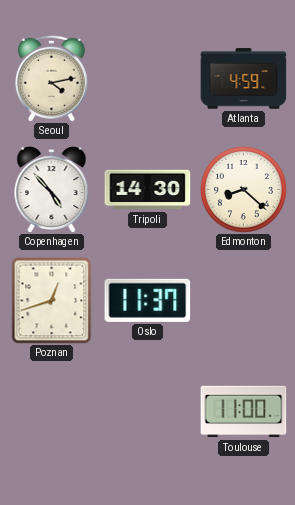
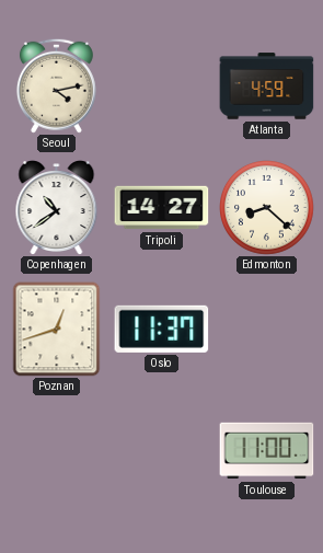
Copenhagen: 4:53 -> 10:39 (57, 208)
Tripoli: 14:30 -> 14:27 (162, 208)
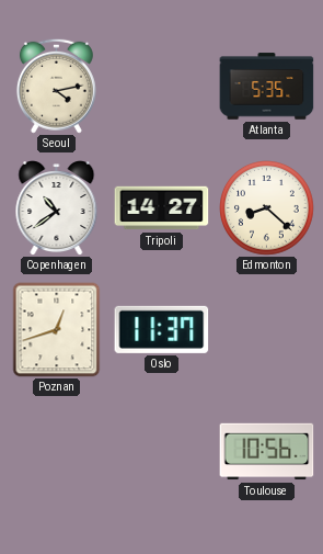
Atlanta: 4:59 -> 5:35 (267, 87)
Toulouse: 11:00 -> 10:56 (267, 452)
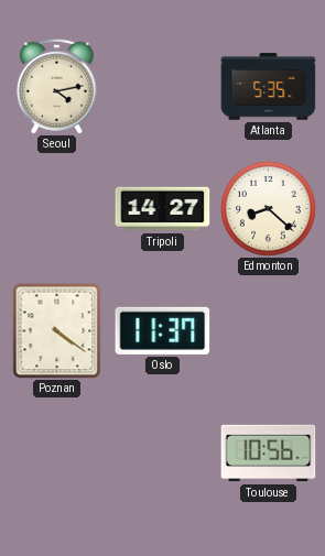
Copenhagen: 10:39 -> none (57, 208)
Poznan: 12:42 -> 4:21 (57, 331)
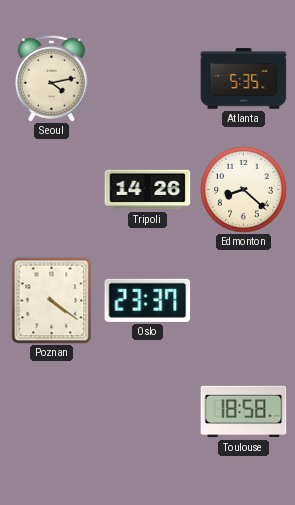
Tripoli: 14:27 -> 14:26 (148, 190)
Oslo: 11:37 -> 23:37 (148, 300)
Toulouse: 10:56 -> 18:58 (244, 412)
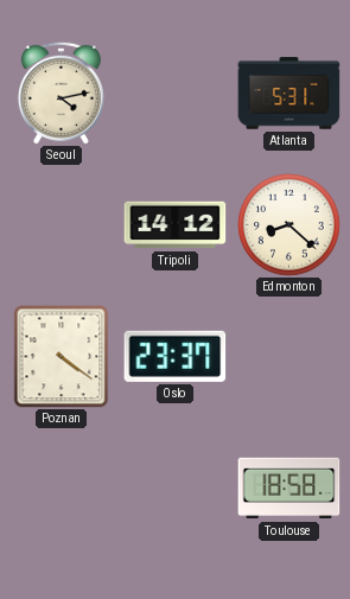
Atlanta: 5:35 -> 5:31 (289, 94)
Tripoli: 14:26 -> 14:12 (176, 225)
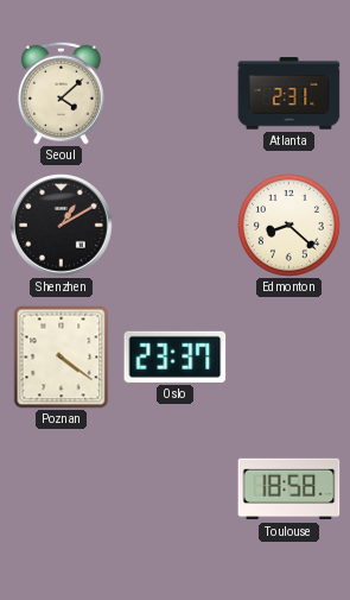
Seoul: 4:13 -> 4:08 (61, 93)
Atlanta: 5:31 -> 2:31 (289, 94)
Shenzhen: none -> 1:10 (62, 226)
Tripoli: 14:12 -> none (176, 225)
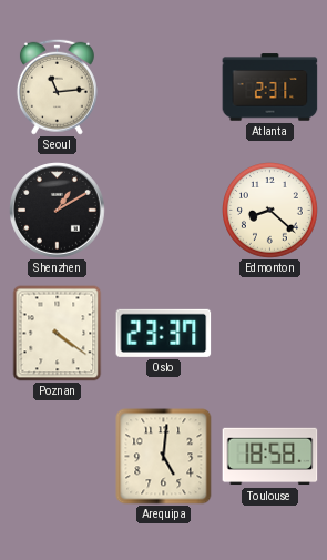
Seoul: 4:08 -> 11:14 (57, 86)
Arequipa: none -> 5:01 (164, 457)
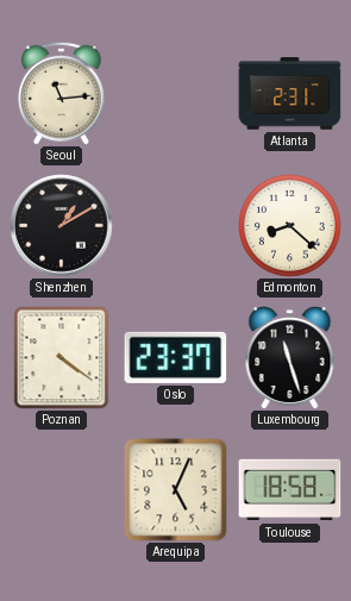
Luxembourg: none -> 11:27 (290, 358)
Arequipa: 5:01 -> 5:04 (176, 490)
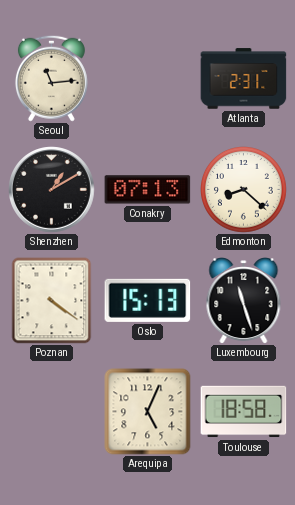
Conakry: none -> 07:13 (148, 190)
Oslo: 23:37 -> 15:13 (148, 300)
